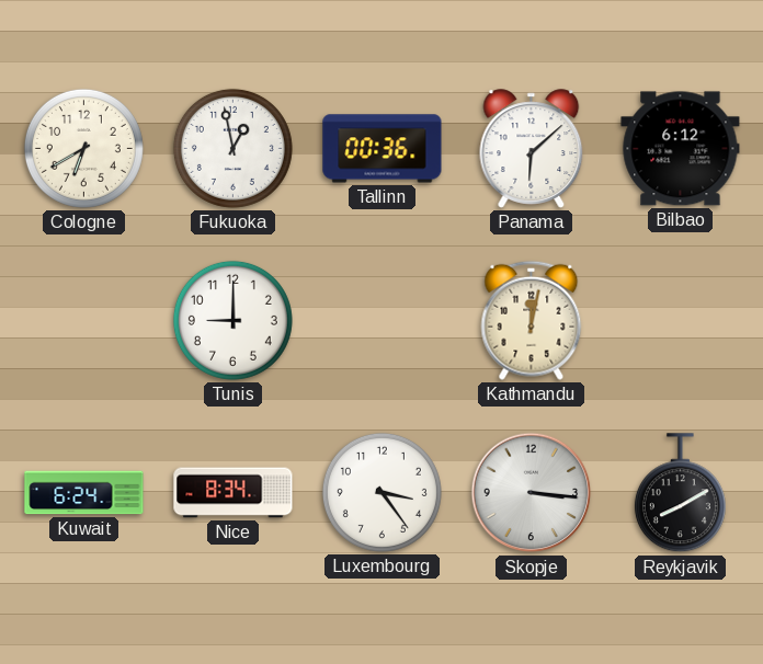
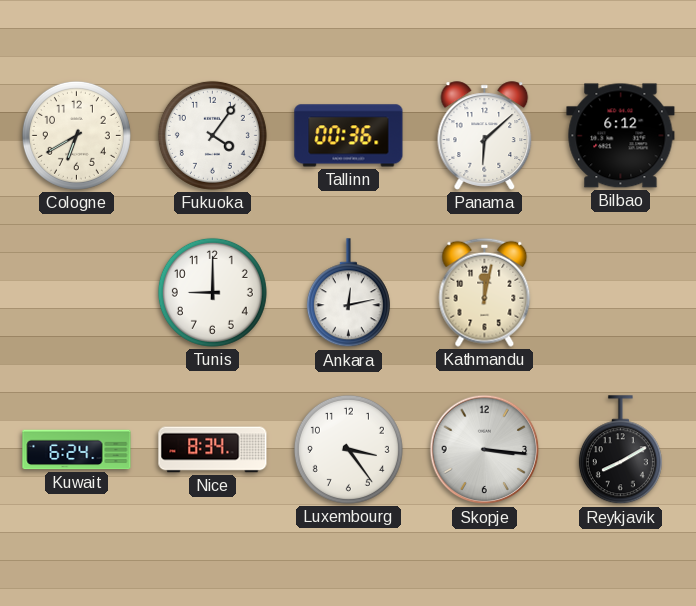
Fukuoka: 12:58 -> 4:06 (212, 135)
Ankara: none -> 12:13 (348, 293)
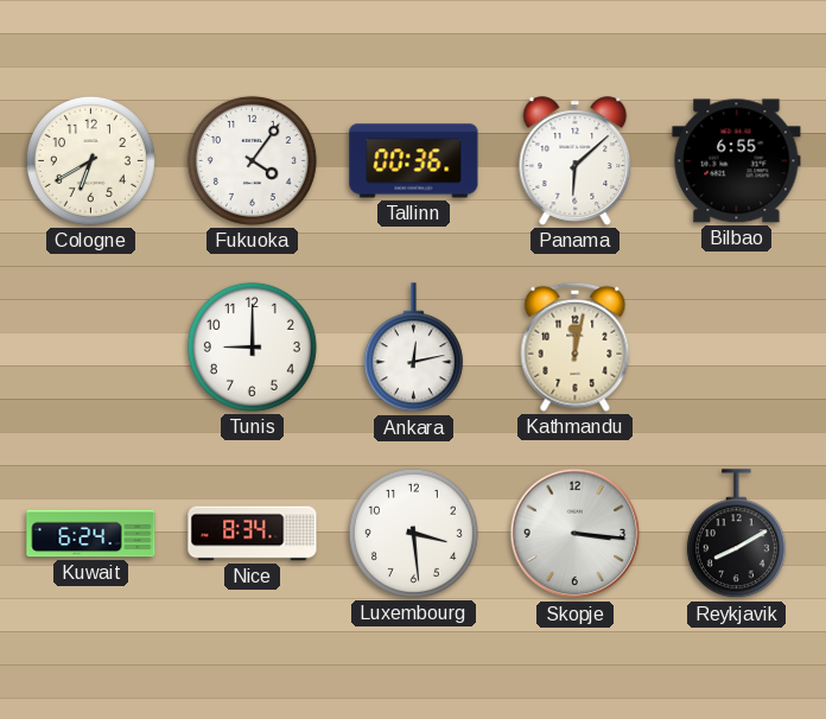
Bilbao: 6:12 -> 6:55 (737, 161)
Luxembourg: 3:24 -> 3:29 (413, 533)
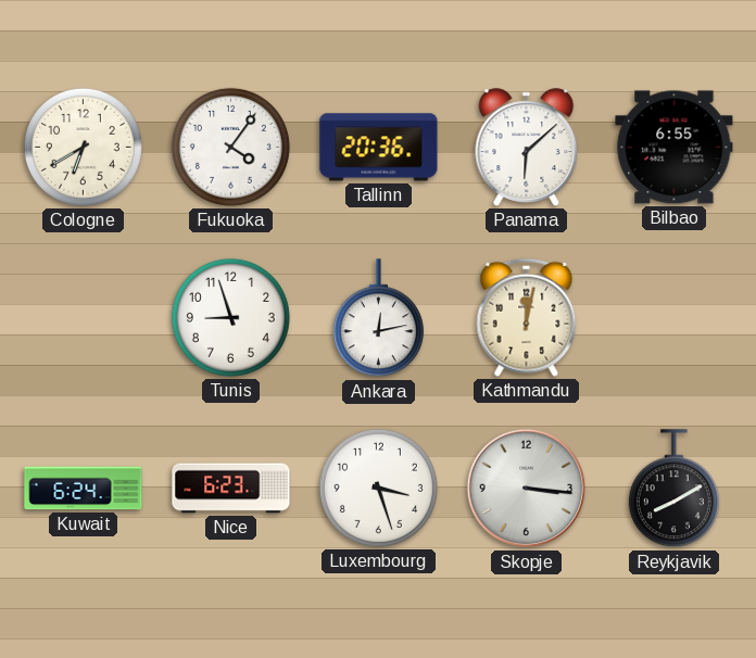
Tallinn: 00:36 -> 20:36 (379, 148)
Tunis: 9:00 -> 8:57 (230, 317)
Nice: 8:34 -> 6:23 (231, 489)
Luxembourg: 3:29 -> 3:27 (378, 488)
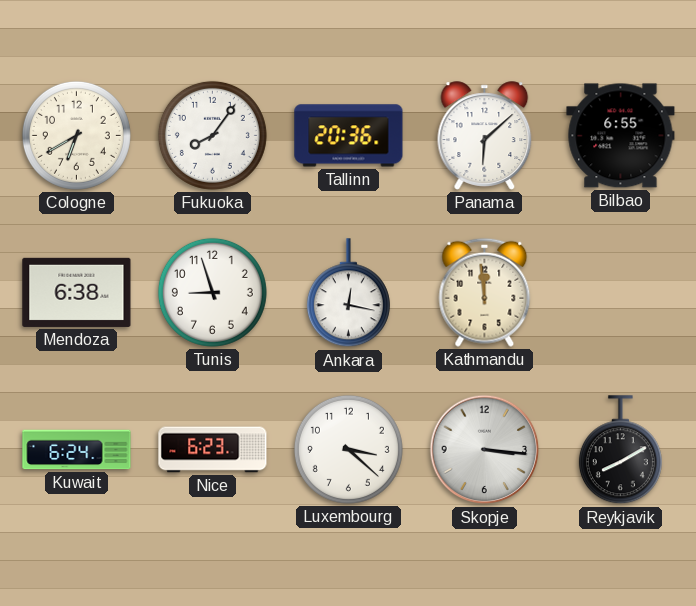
Fukuoka: 4:06 -> 8:06 (212, 135)
Mendoza: none -> 6:38 (77, 292)
Ankara: 12:13 -> 12:17 (348, 293)
Kathmandu: 12:02 -> 11:59 (485, 292)
Luxembourg: 3:27 -> 3:22 (348, 449)
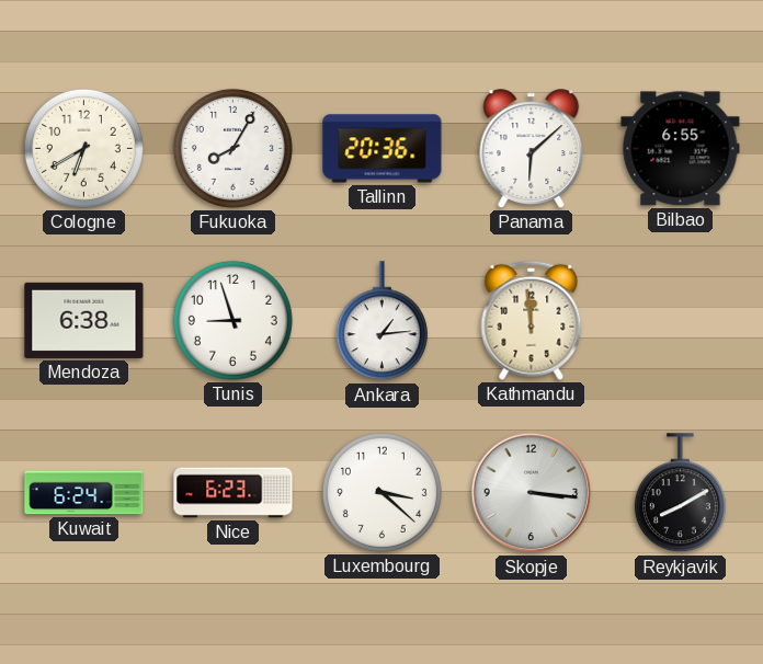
Fukuoka: 8:06 -> 8:05 (232, 148)
Ankara: 12:17 -> 1:14 (381, 321)
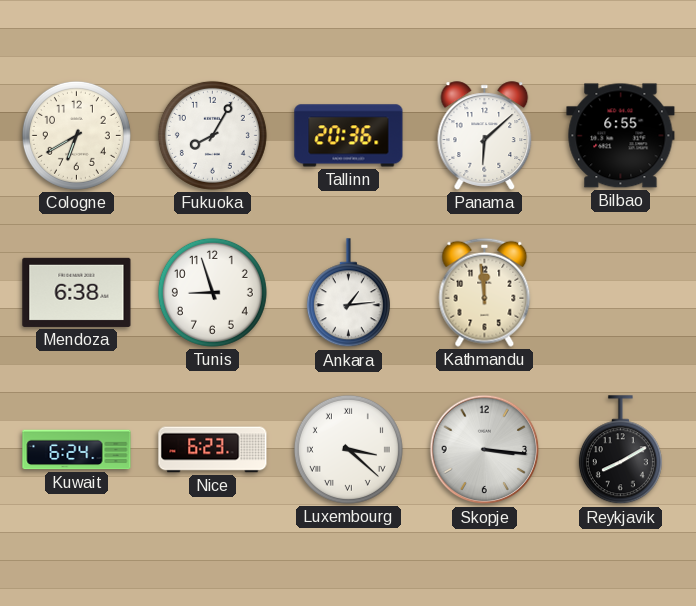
Luxembourg numerals: Arabic -> Roman (348, 449)
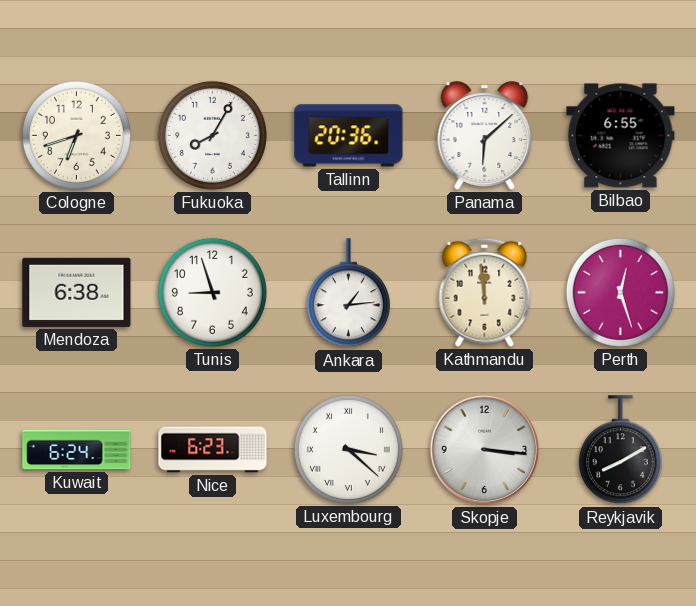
Cologne: 6:40 -> 6:42 (76, 135)
Perth: none -> 12:27 (620, 292)
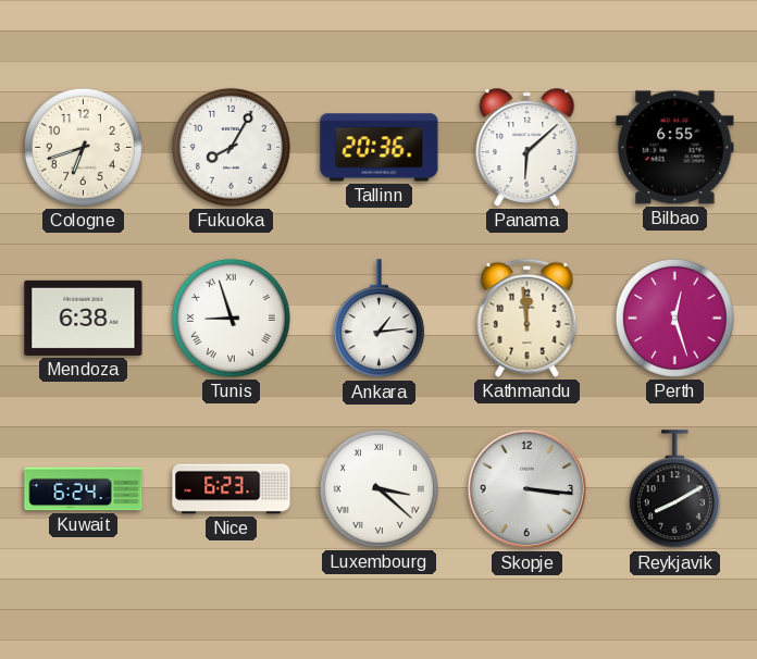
Tunis numerals: Arabic -> Roman (231, 318)
